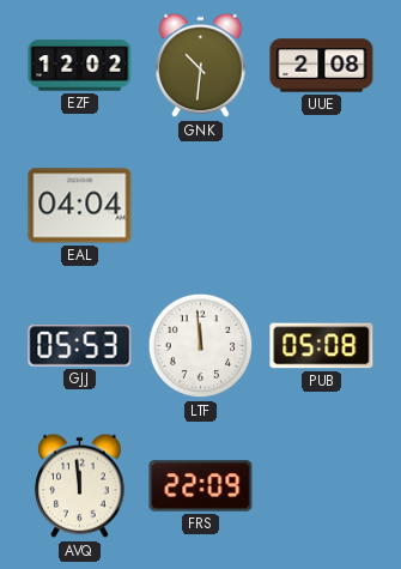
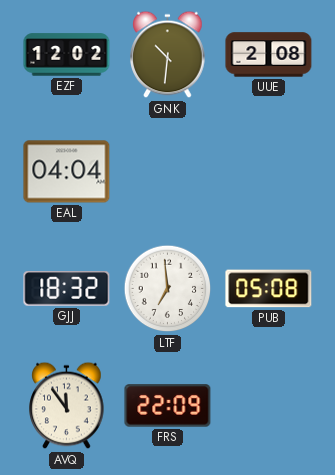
GJJ: 05:53 -> 18:32 (67, 289)
LTF: 11:59 -> 6:59 (168, 289)
AVQ: 11:59 -> 11:54 (67, 406)
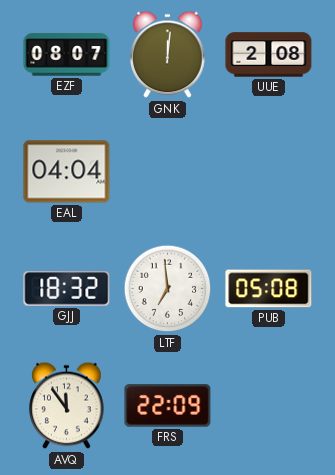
EZF: 12:02 -> 08:07 (67, 55)
GNK: 10:31 -> 12:01 (168, 55)
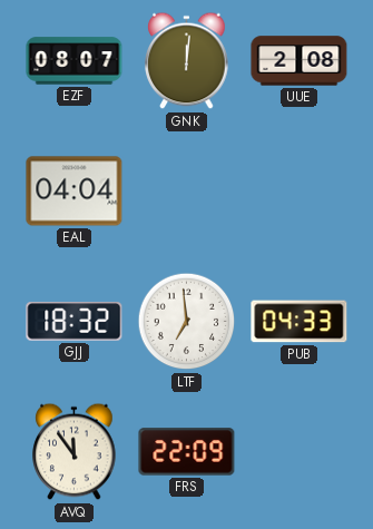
PUB: 05:08 -> 04:33 (300, 322)
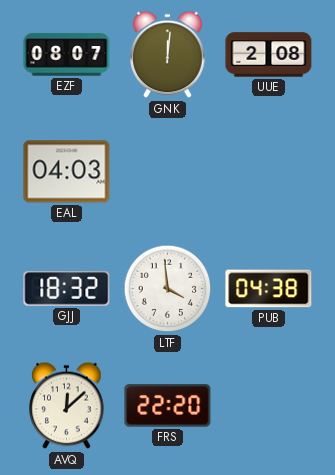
EAL: 04:04 -> 04:03 (67, 172)
LTF: 6:59 -> 3:59 (168, 289)
PUB: 04:33 -> 04:38 (269, 289)
AVQ: 11:54 -> 12:08 (67, 406)
FRS: 22:09 -> 22:20 (168, 406)
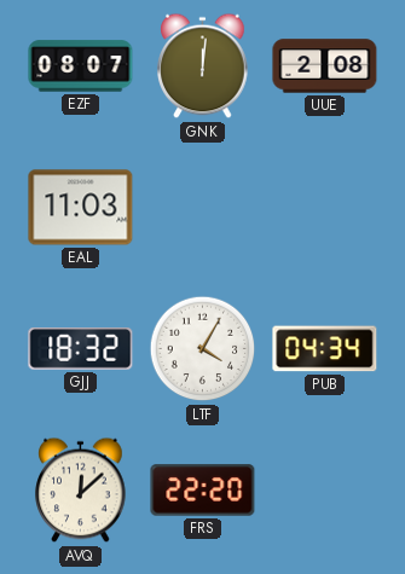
EAL: 04:03 -> 11:03 (81, 208)
LTF: 3:59 -> 4:05 (203, 349)
PUB: 04:38 -> 04:34 (325, 349)
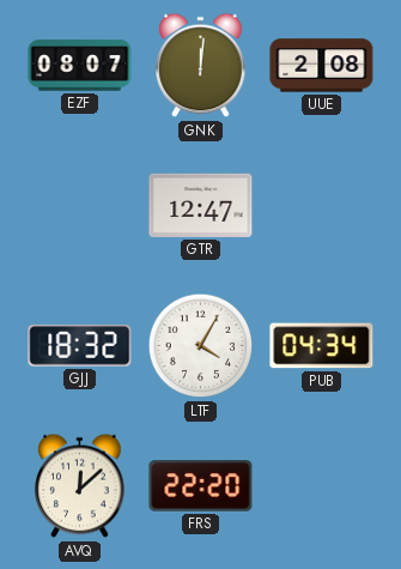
EAL: 11:03 -> none (81, 208)
GTR: none -> 12:47 (201, 205)
